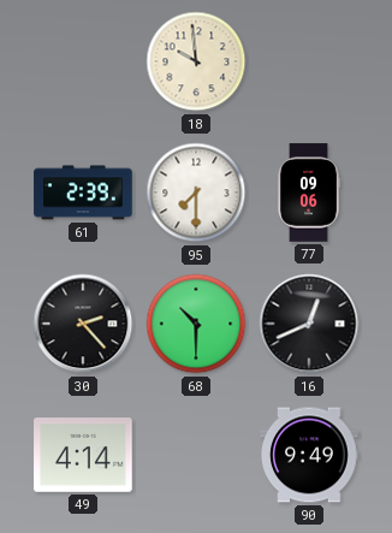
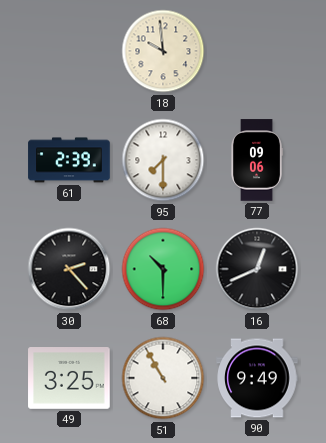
49: 4:14 -> 3:25 (69, 379)
51: none -> 10:55 (163, 378)
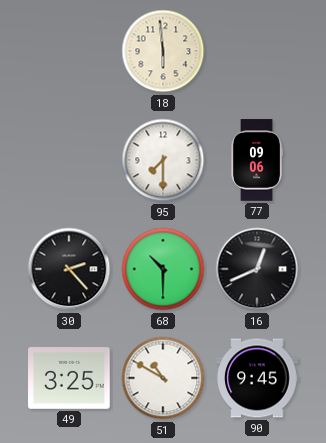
18: 9:59 -> 5:59 (163, 51)
61: 2:39 -> none (69, 160)
51: 10:55 -> 10:50 (163, 378)
90: 9:49 -> 9:45 (257, 378)
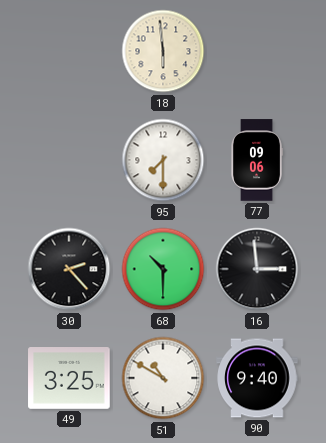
16: 12:41 -> 2:59 (257, 269)
90: 9:45 -> 9:40 (257, 378)
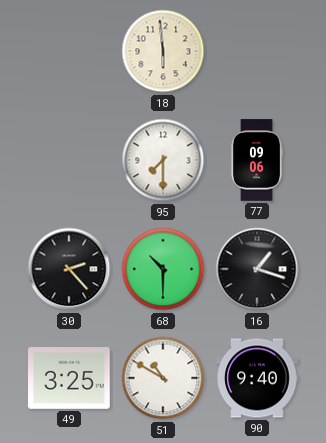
16: 2:59 -> 1:18 (257, 269)
